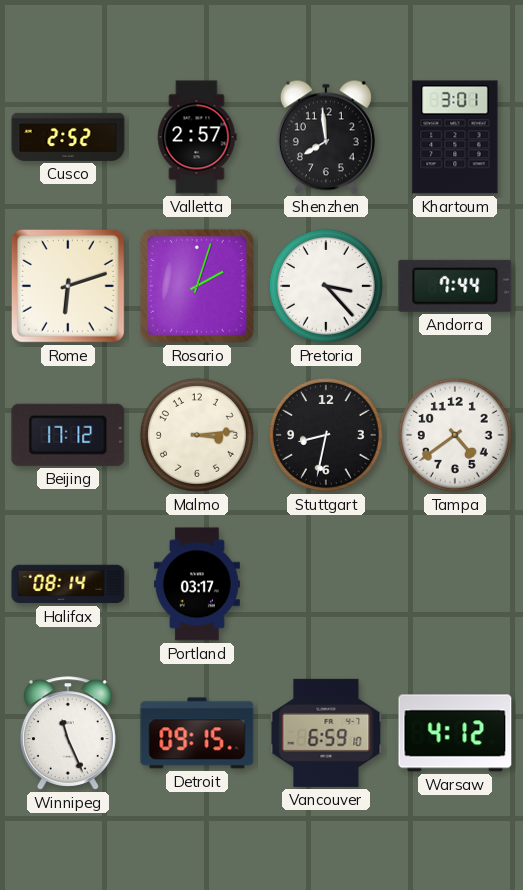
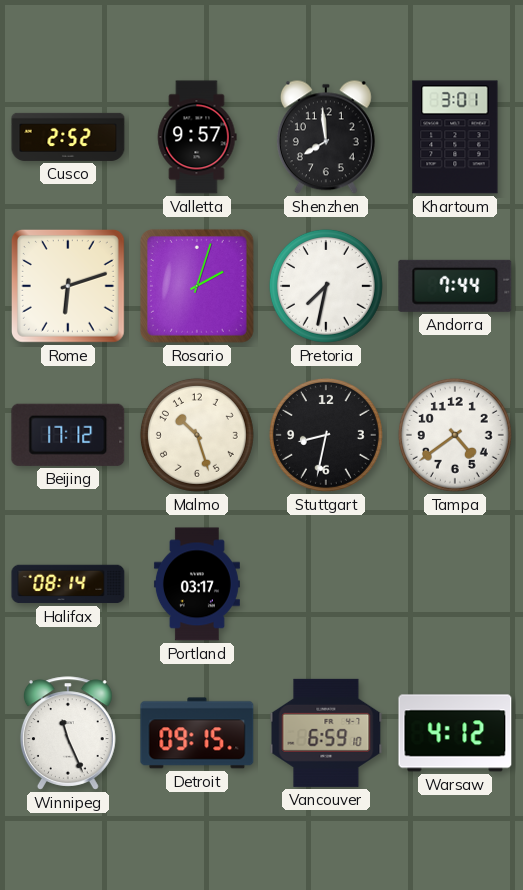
Valletta: 2:57 -> 9:57 (197, 137)
Pretoria: 3:23 -> 7:32 (326, 286)
Malmo: 3:14 -> 10:27 (197, 435)
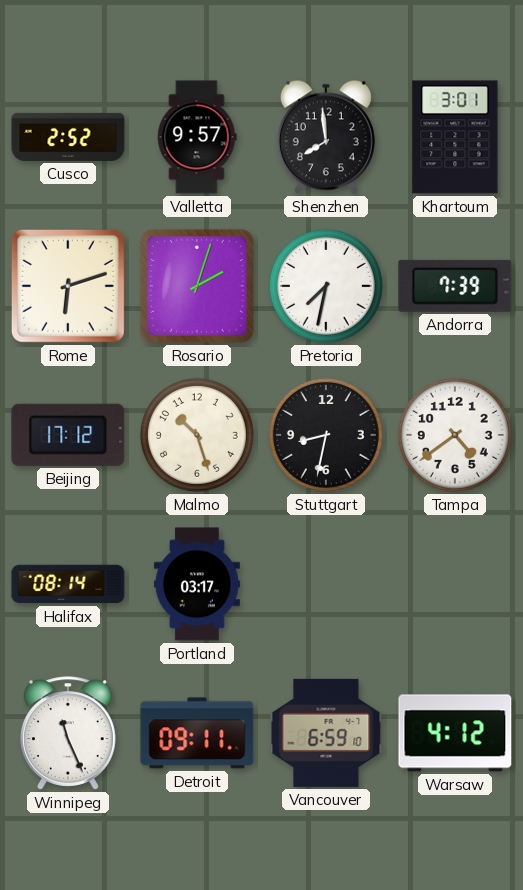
Andorra: 7:44 -> 7:39 (455, 286)
Detroit: 09:15 -> 09:11 (197, 733)
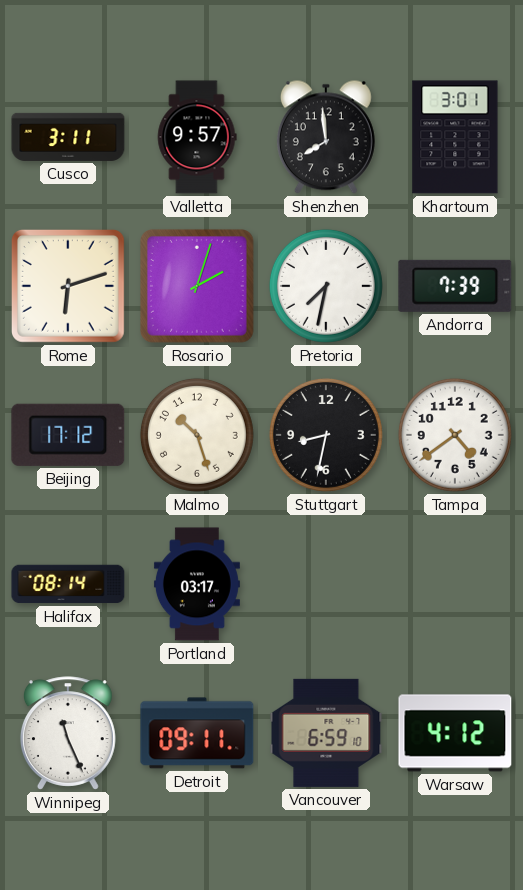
Cusco: 2:52 -> 3:11 (68, 137)
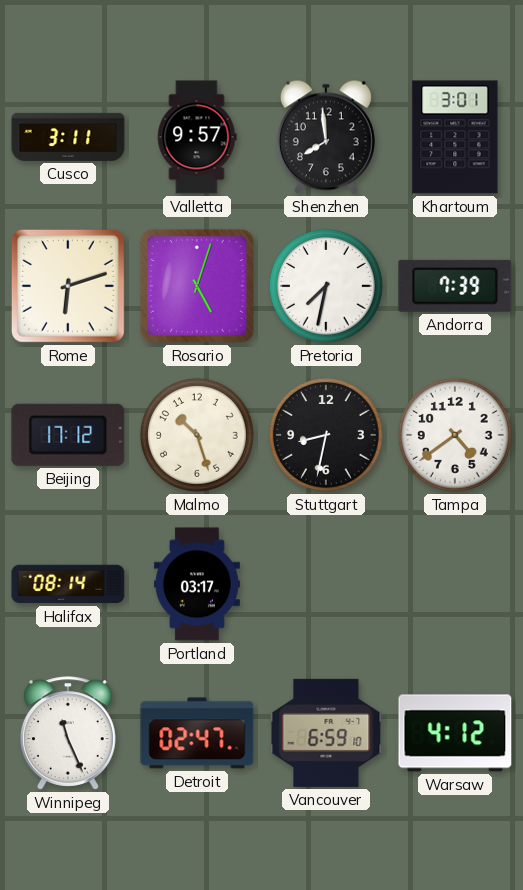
Rosario: 2:03 -> 5:03 (197, 286)
Detroit: 09:11 -> 02:47 (197, 733)
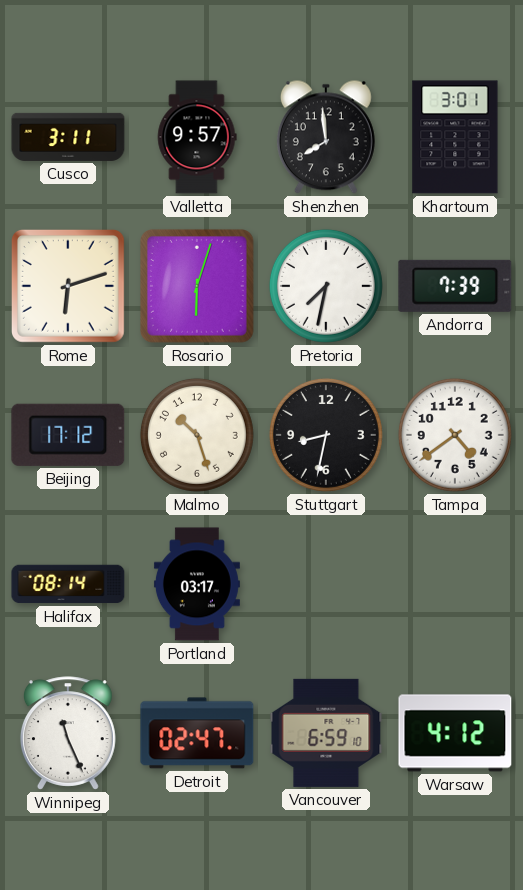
Rosario: 5:03 -> 6:03 (197, 286)
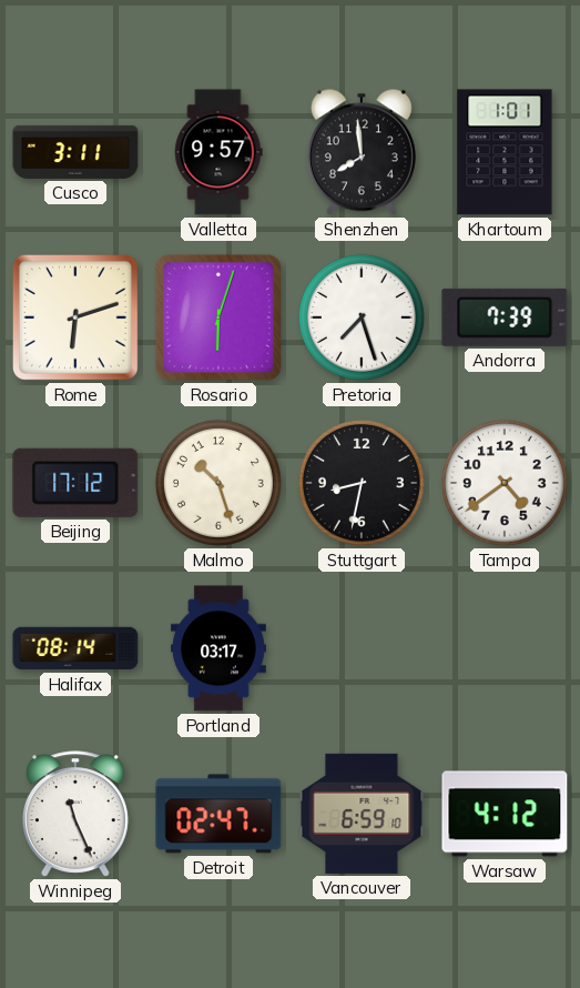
Khartoum: 3:01 -> 1:01 (505, 152)
Pretoria: 7:32 -> 7:27 (362, 317)
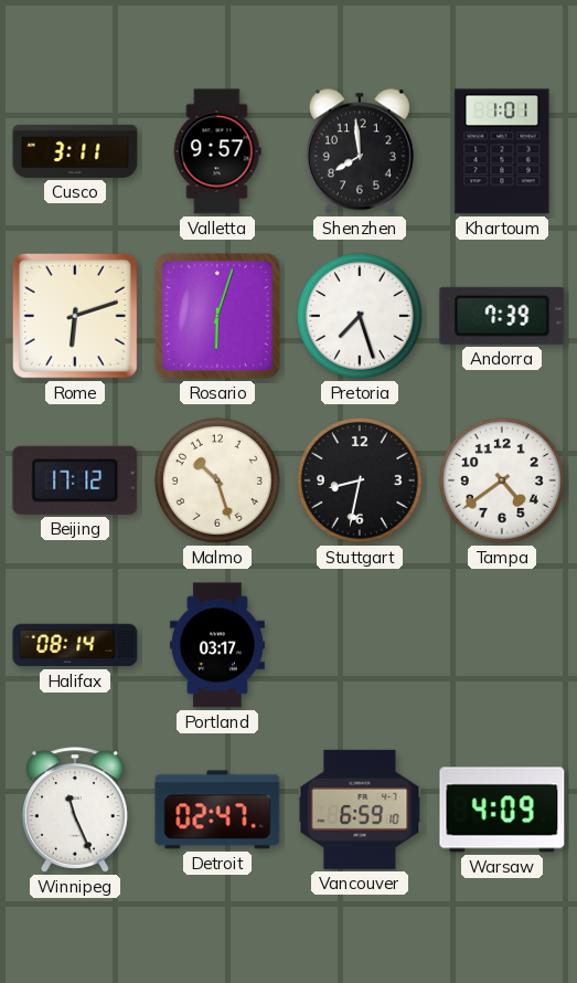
Warsaw: 4:12 -> 4:09 (502, 810)
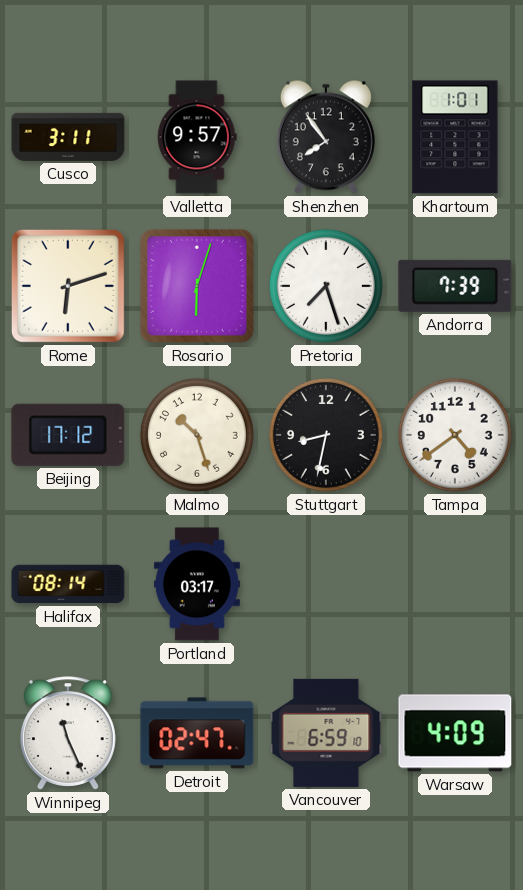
Shenzhen: 7:59 -> 7:54 (326, 137)
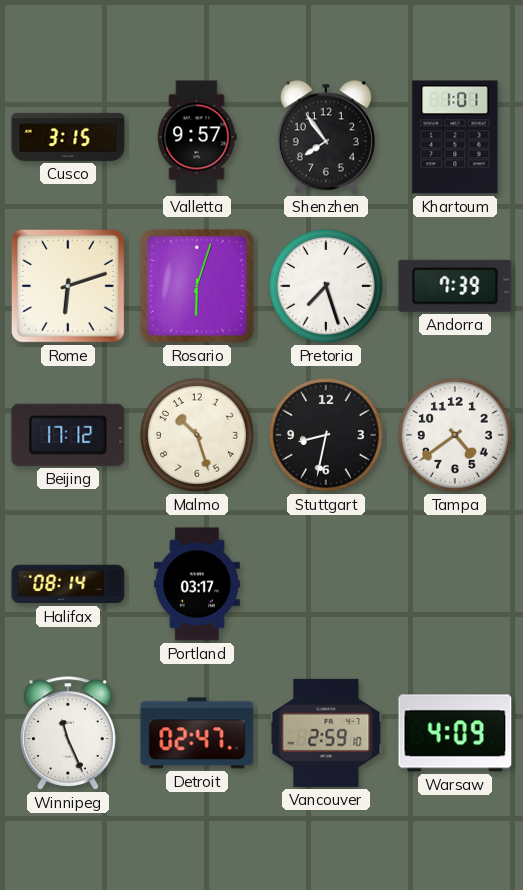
Cusco: 3:11 -> 3:15 (68, 137)
Vancouver: 6:59 -> 2:59 (326, 733)
